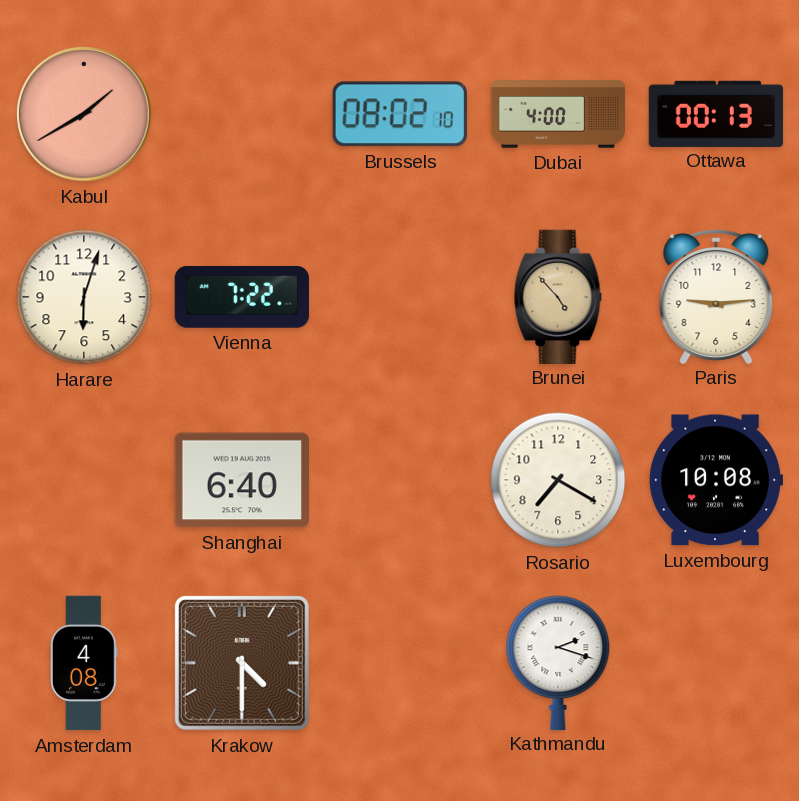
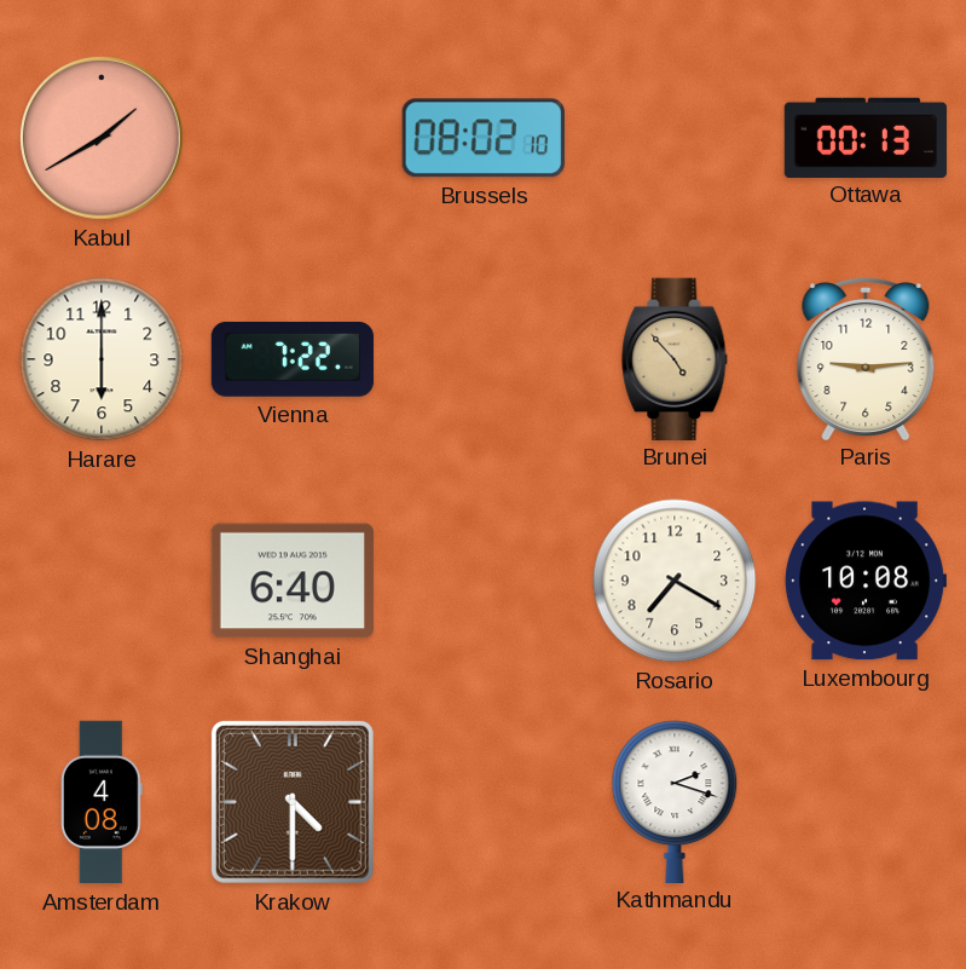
Dubai: 4:00 -> none (558, 114)
Harare: 6:03 -> 6:00 (102, 359)
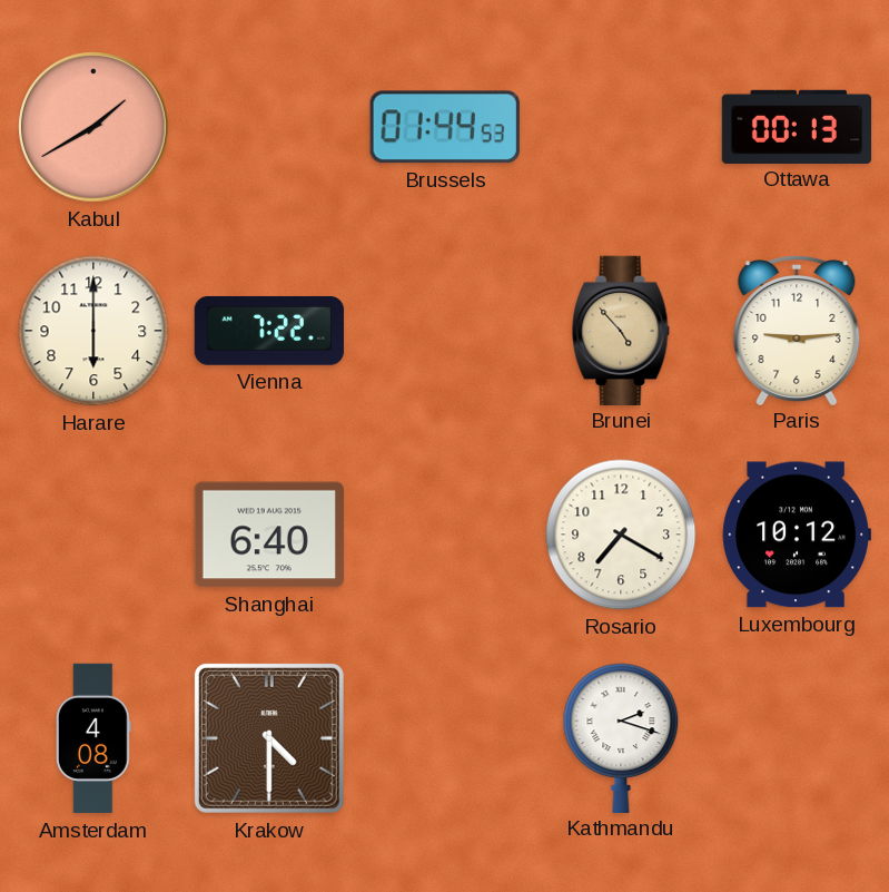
Brussels: 08:02 -> 01:44 (445, 127)
Luxembourg: 10:08 -> 10:12 (797, 535)
